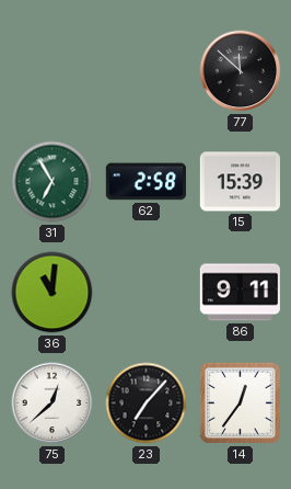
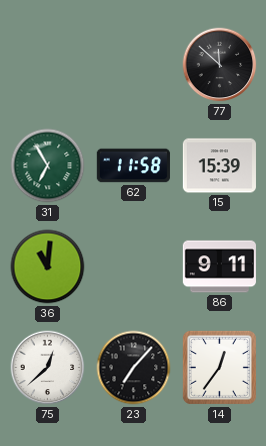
62: 2:58 -> 11:58 (133, 166)
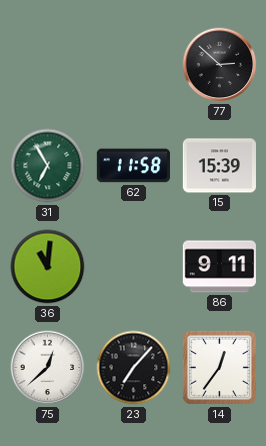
77: 11:52 -> 2:52 (220, 65)
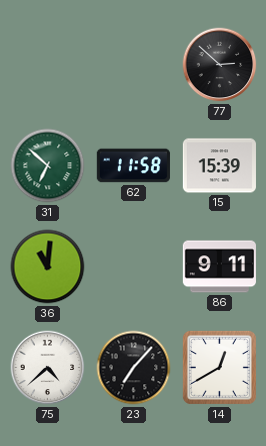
31: 6:55 -> 6:52 (48, 166)
75: 12:38 -> 4:38 (48, 368)
14: 12:36 -> 12:40 (219, 367)
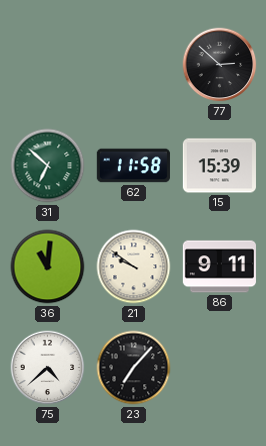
21: none -> 9:51 (134, 267)
14: 12:40 -> none (219, 367)
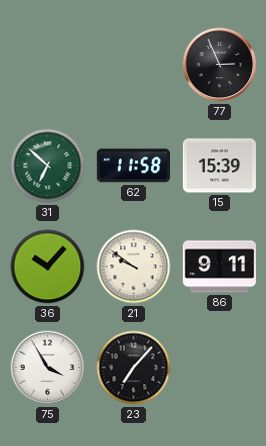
77: 2:52 -> 2:56 (220, 65)
36: 11:01 -> 10:07 (48, 267)
75: 4:38 -> 3:55 (48, 368)
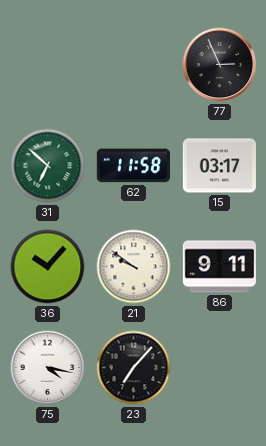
15: 15:39 -> 03:17 (219, 166)
75: 3:55 -> 4:17 (48, 368)
